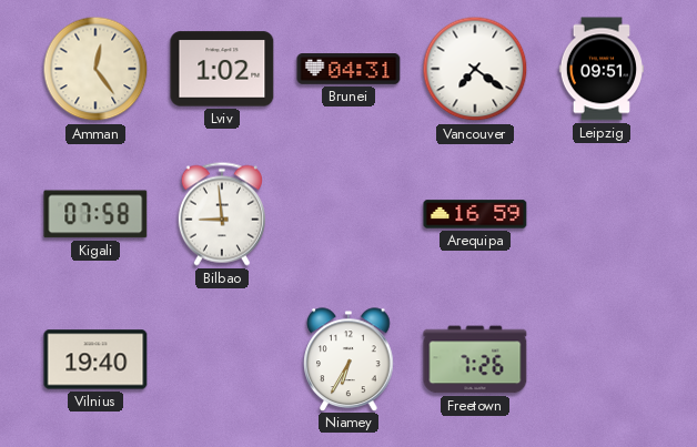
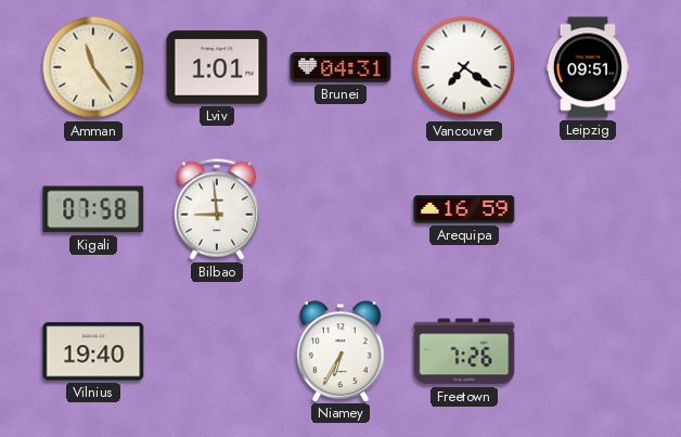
Amman: 12:24 -> 11:24 (93, 67)
Lviv: 1:02 -> 1:01 (217, 67)
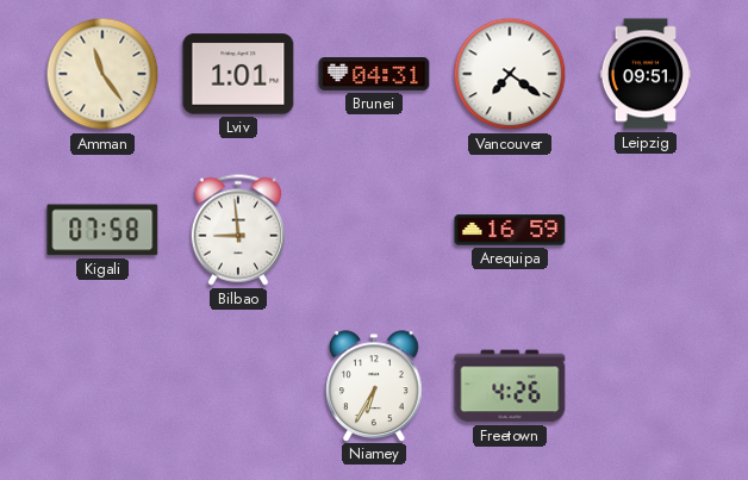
Vilnius: 19:40 -> none (93, 351)
Freetown: 7:26 -> 4:26 (510, 386)
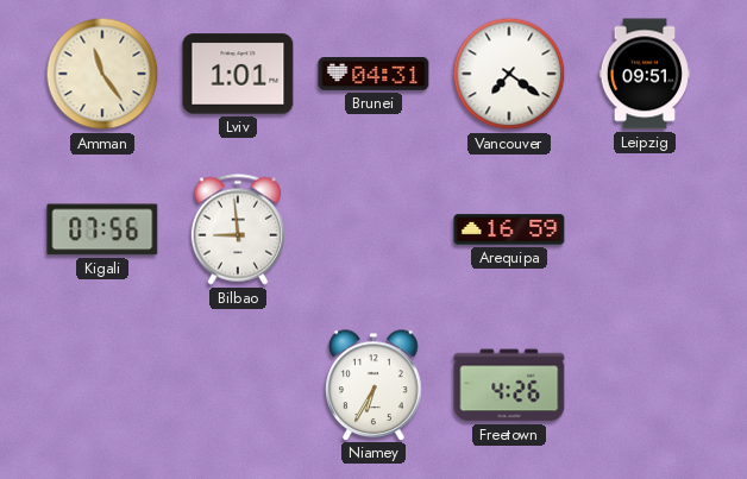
Kigali: 07:58 -> 07:56 (102, 229)
